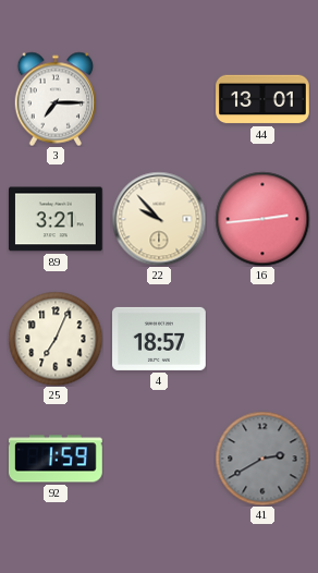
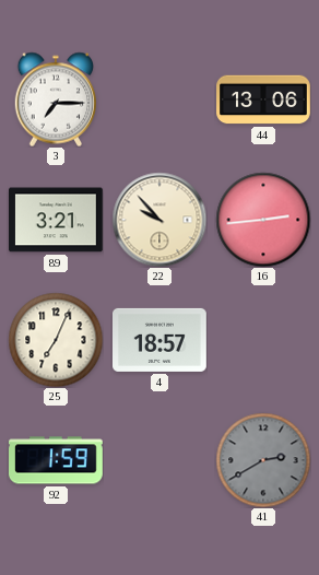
44: 13:01 -> 13:06 (263, 99)
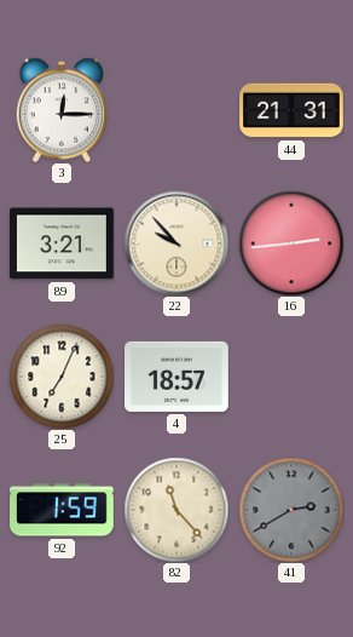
3: 7:15 -> 12:15 (60, 110)
44: 13:06 -> 21:31 (291, 110)
82: none -> 11:23 (176, 510)
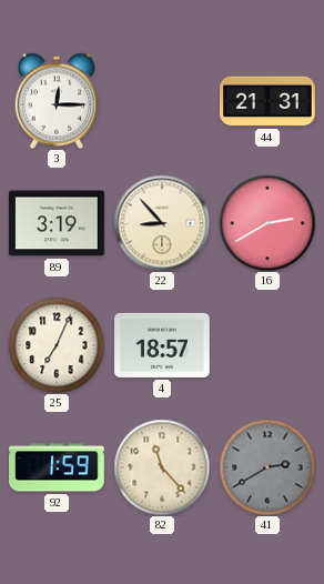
89: 3:21 -> 3:19 (58, 223)
22: 9:53 -> 8:53 (162, 223)
16: 2:44 -> 2:40 (267, 223)
